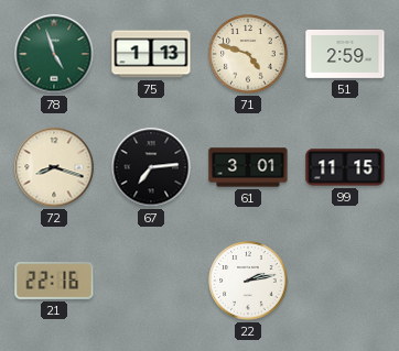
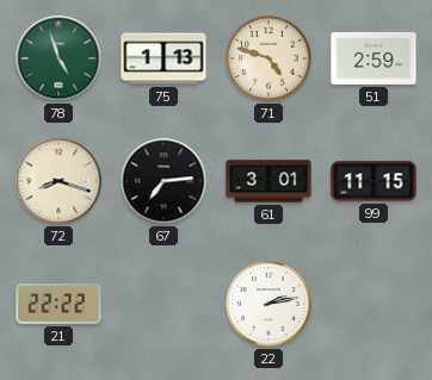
21: 22:16 -> 22:22 (58, 305)
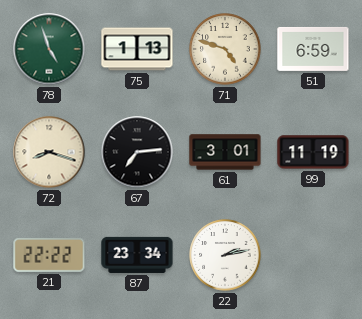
51: 2:59 -> 6:59 (313, 49)
99: 11:15 -> 11:19 (313, 152)
87: none -> 23:34 (137, 255)
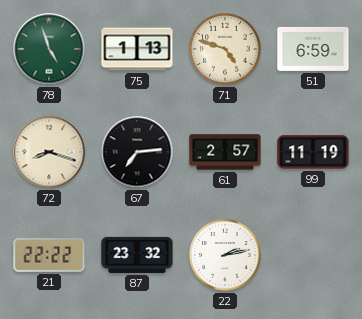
61: 3:01 -> 2:57 (225, 152)
87: 23:34 -> 23:32 (137, 255)
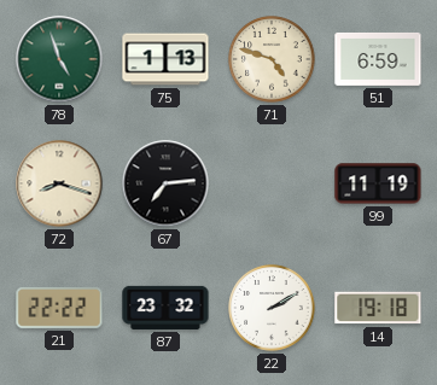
61: 2:57 -> none (225, 152)
22: 2:13 -> 2:10 (272, 308)
14: none -> 19:18 (378, 308)
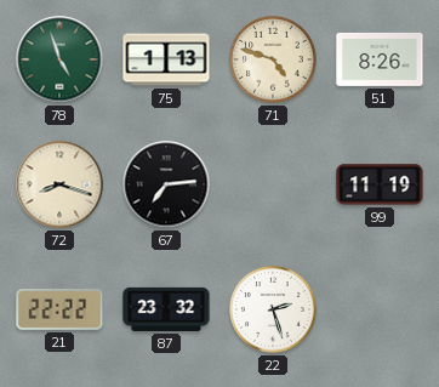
51: 6:59 -> 8:26 (380, 59)
22: 2:10 -> 2:27 (273, 309)
14: 19:18 -> none (378, 308)
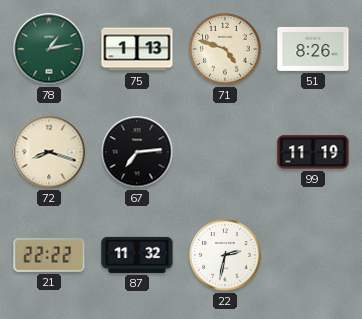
78: 4:57 -> 1:13 (49, 49)
87: 23:32 -> 11:32 (137, 255)
22: 2:27 -> 2:32 (225, 255)
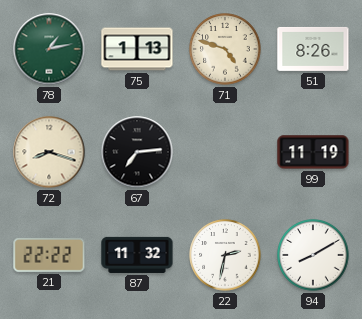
94: none -> 8:10 (313, 255)
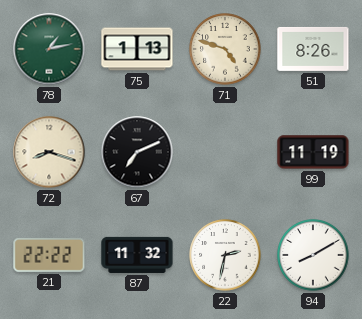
67: 7:14 -> 7:11 (137, 152)
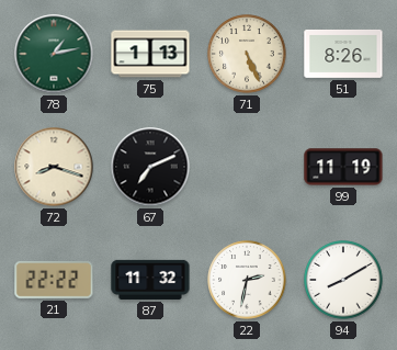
71: 4:48 -> 5:26 (247, 54)
